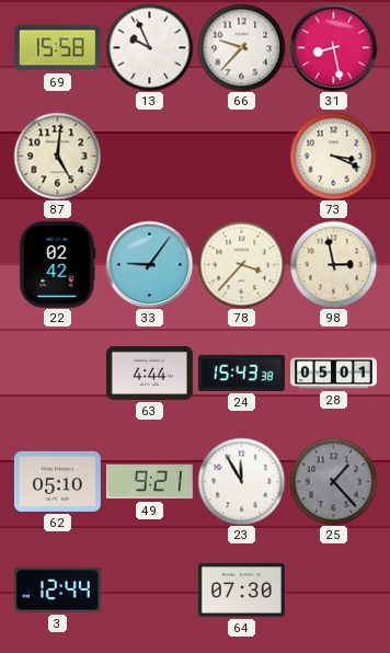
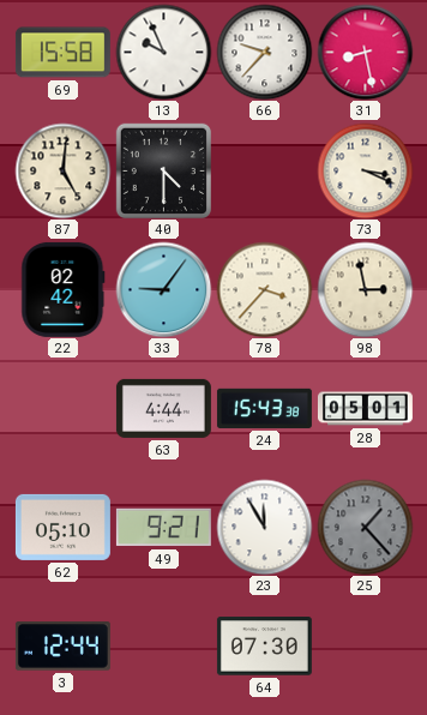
40: none -> 4:30 (163, 170)
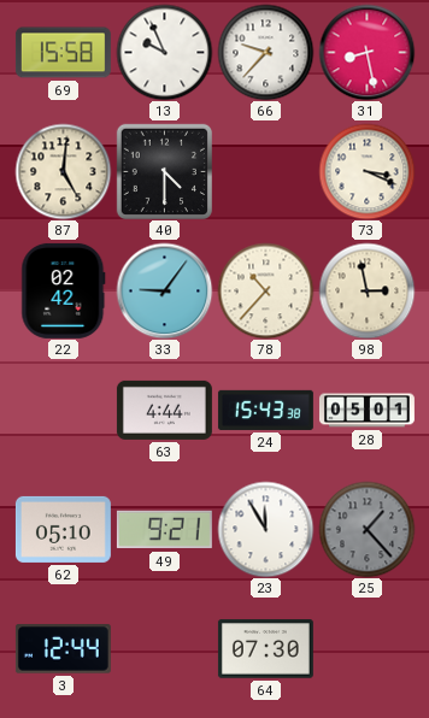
78: 3:37 -> 10:37 (265, 290)
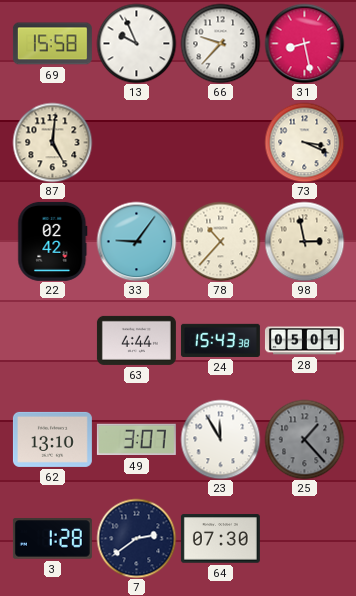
40: 4:30 -> none (164, 171)
62: 05:10 -> 13:10 (52, 439)
49: 9:21 -> 3:07 (136, 440)
3: 12:44 -> 1:28 (52, 539)
7: none -> 2:39 (136, 538)
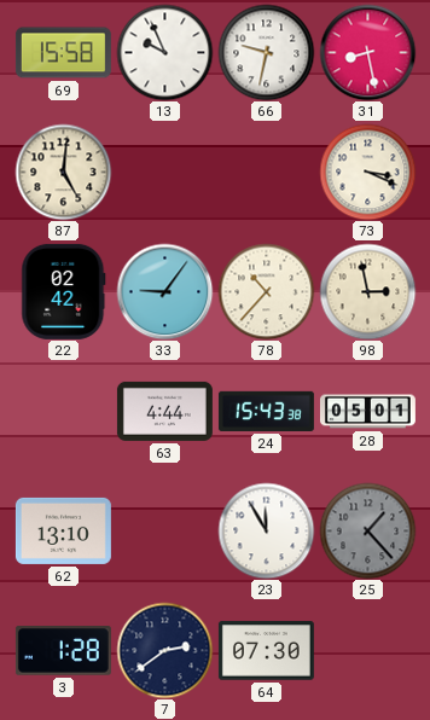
66: 9:37 -> 9:32 (266, 52)
49: 3:07 -> none (136, 440)
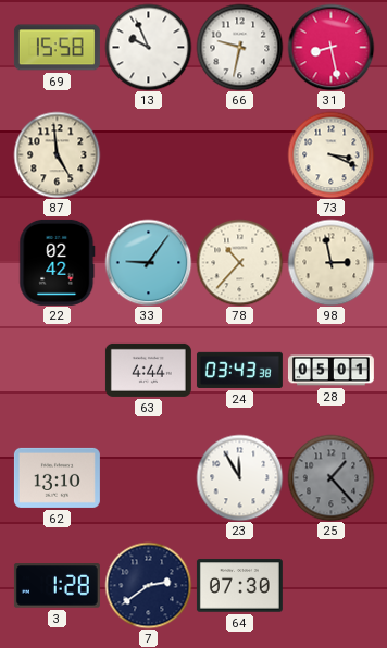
87: 5:01 -> 4:59 (57, 154)
24: 15:43 -> 03:43 (239, 370)
